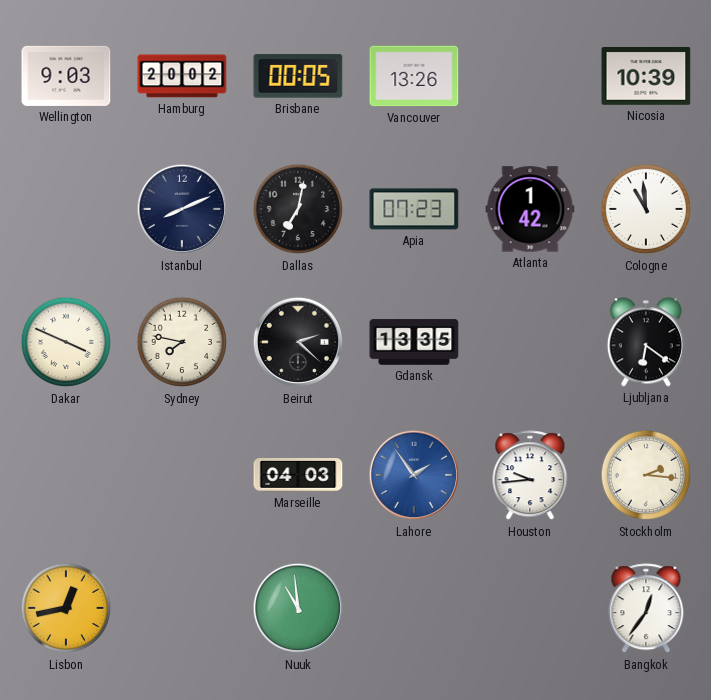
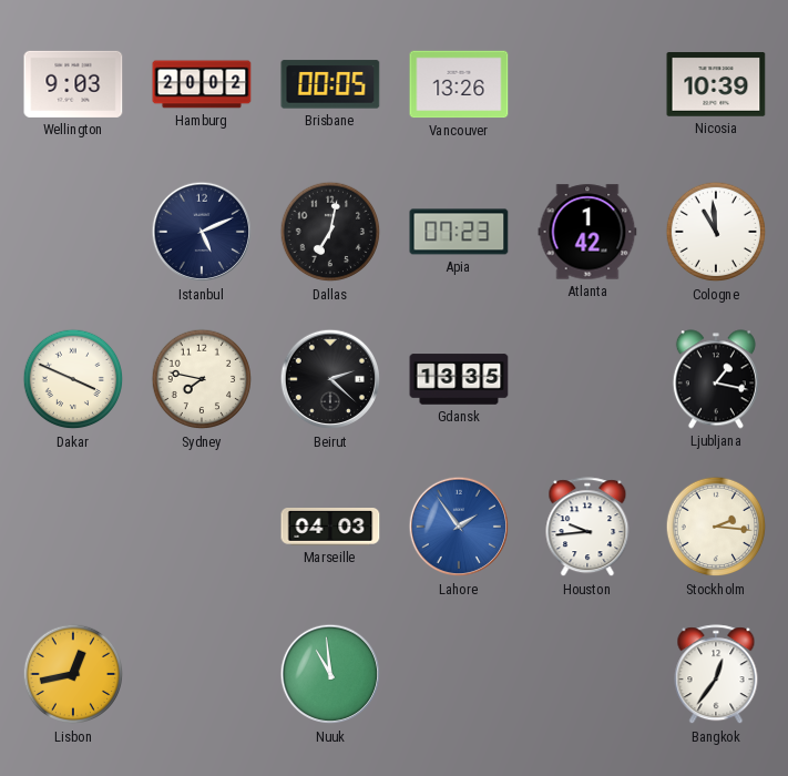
Istanbul: 8:11 -> 5:11 (202, 232)
Ljubljana: 6:21 -> 1:17 (716, 379)
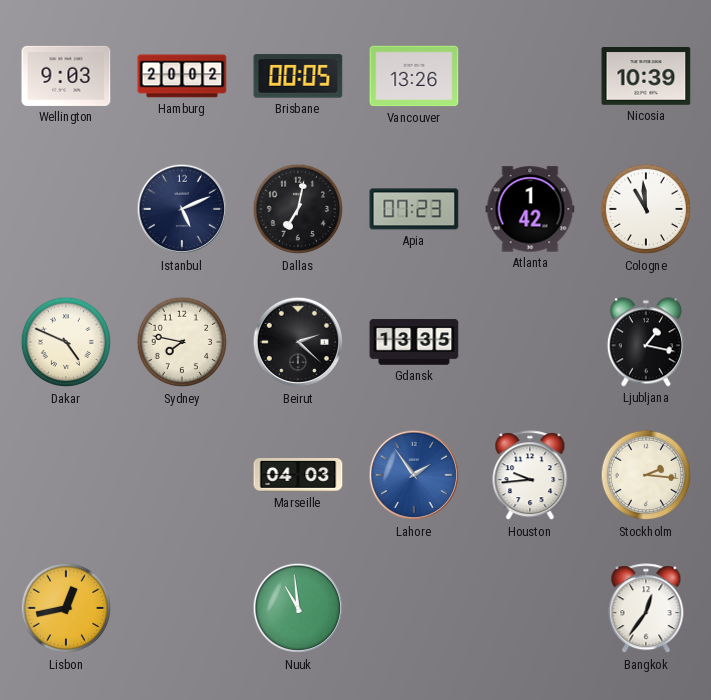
Dakar: 3:49 -> 4:49 (66, 342)
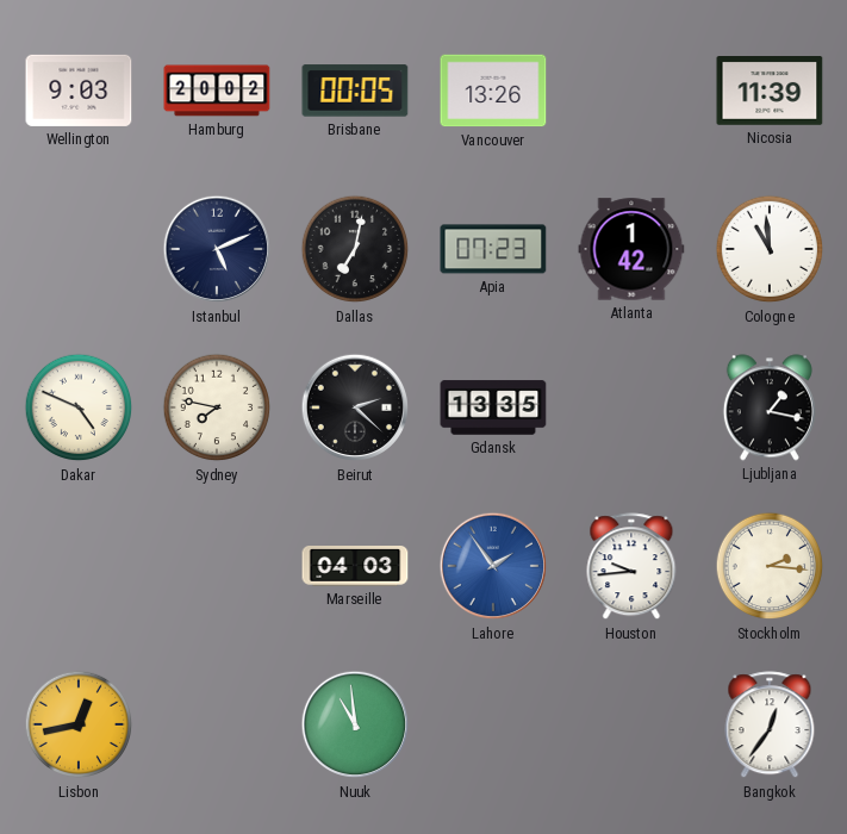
Nicosia: 10:39 -> 11:39 (770, 92)
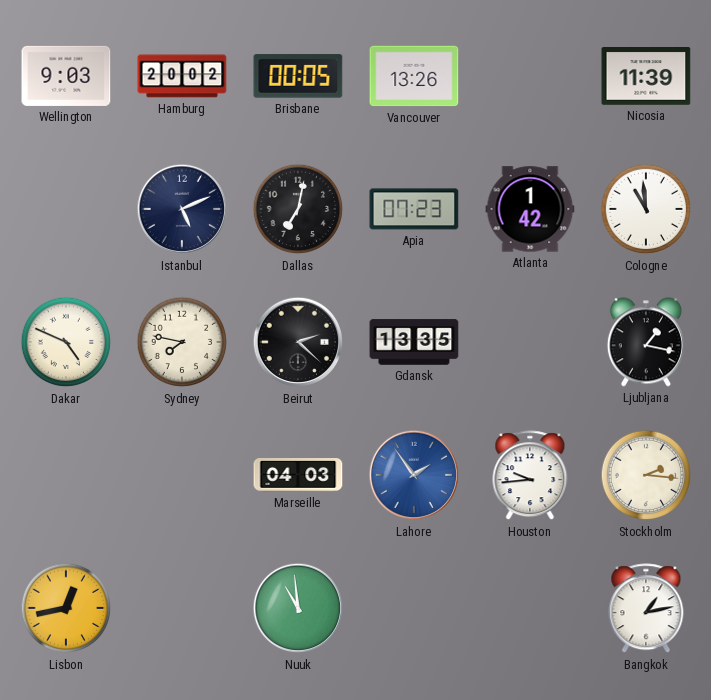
Bangkok: 12:36 -> 1:13 (646, 609)
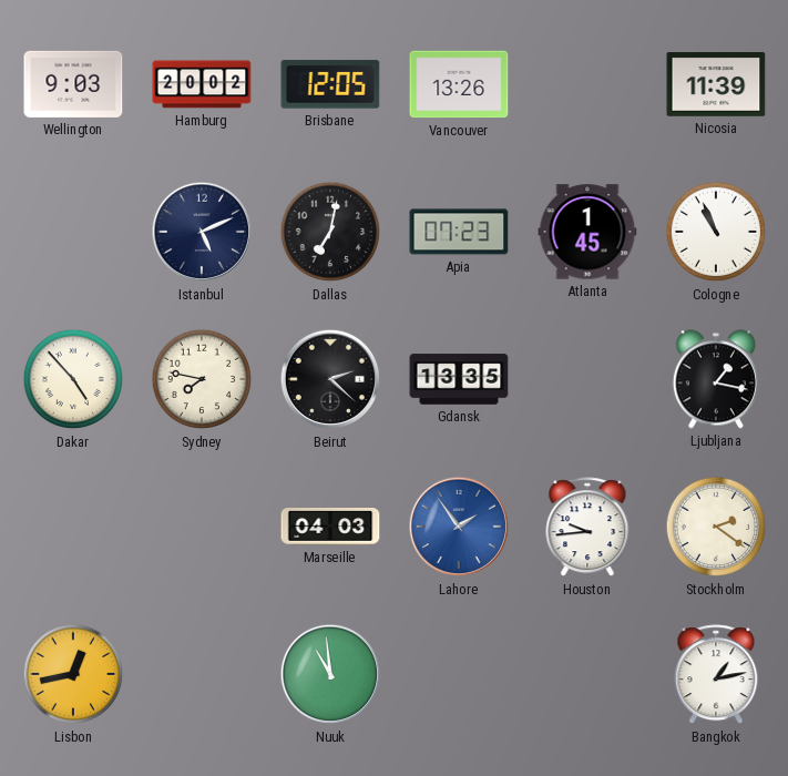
Brisbane: 00:05 -> 12:05 (330, 84)
Atlanta: 1:42 -> 1:45 (587, 232)
Cologne: 10:59 -> 10:56 (716, 232)
Dakar: 4:49 -> 4:53 (73, 379)
Stockholm: 2:16 -> 2:21 (716, 527)
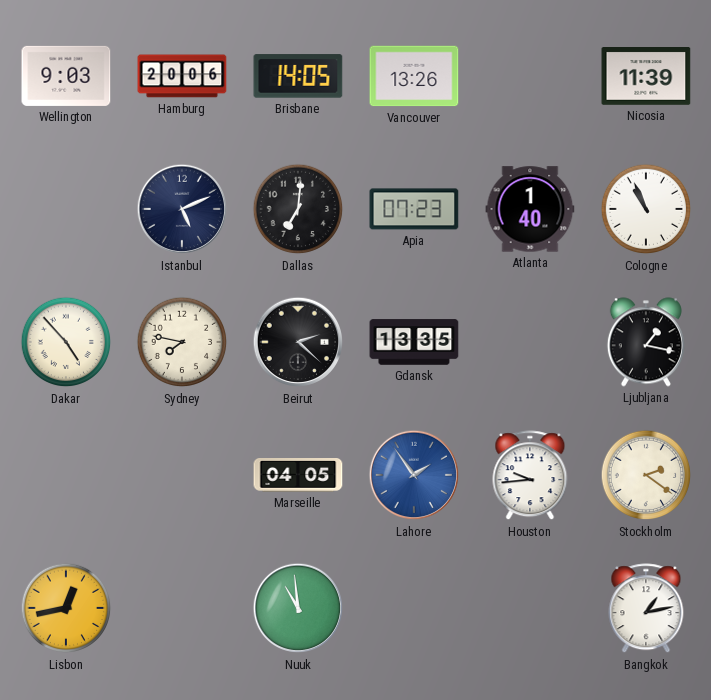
Hamburg: 20:02 -> 20:06 (182, 76)
Brisbane: 12:05 -> 14:05 (298, 76)
Dallas: 7:02 -> 7:01 (298, 209)
Atlanta: 1:45 -> 1:40 (530, 209)
Marseille: 04:03 -> 04:05 (298, 476)
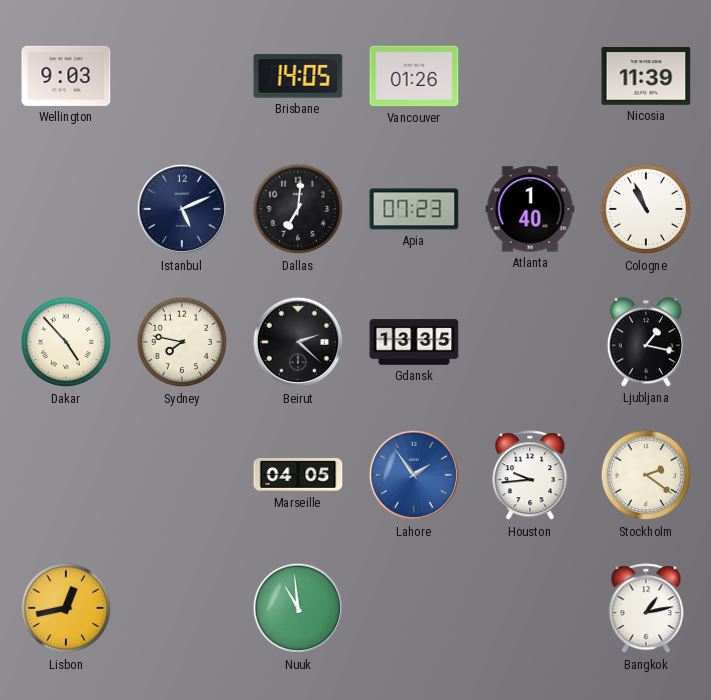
Hamburg: 20:06 -> none (182, 76)
Vancouver: 13:26 -> 01:26 (414, 76)
